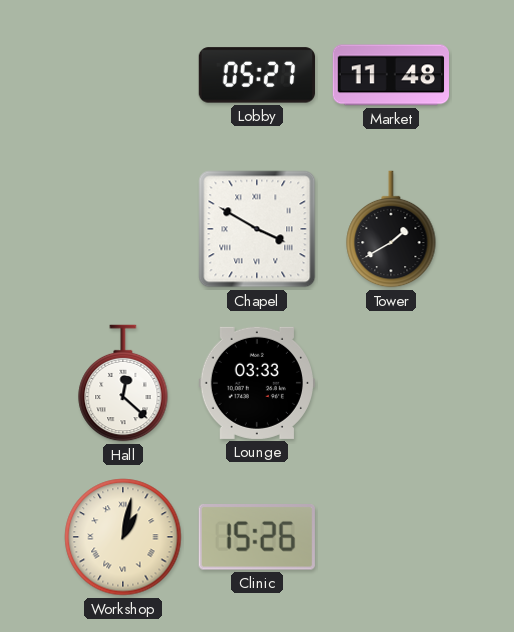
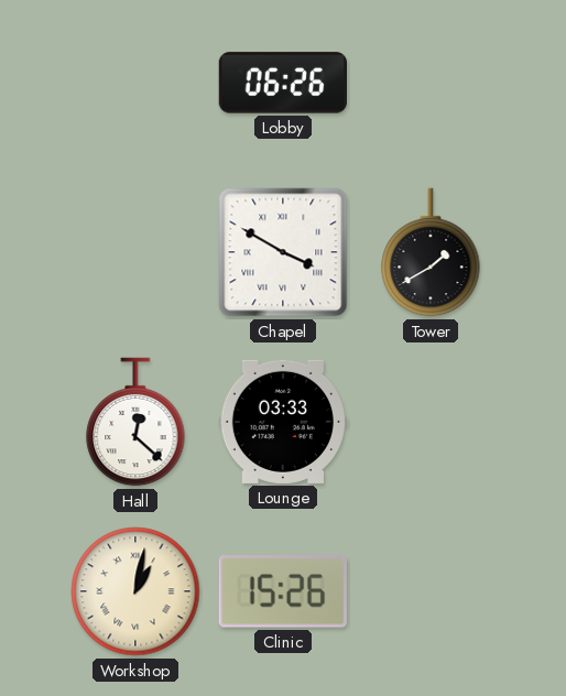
Lobby: 05:27 -> 06:26 (282, 83)
Market: 11:48 -> none (390, 75)
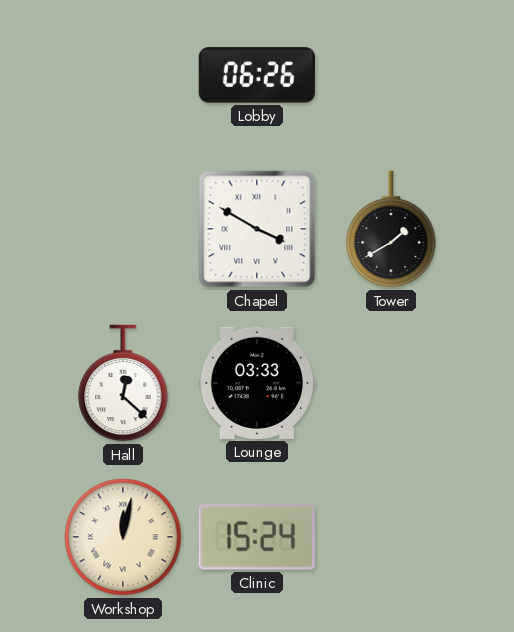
Workshop: 1:02 -> 12:02 (123, 537)
Clinic: 15:26 -> 15:24 (257, 538)
